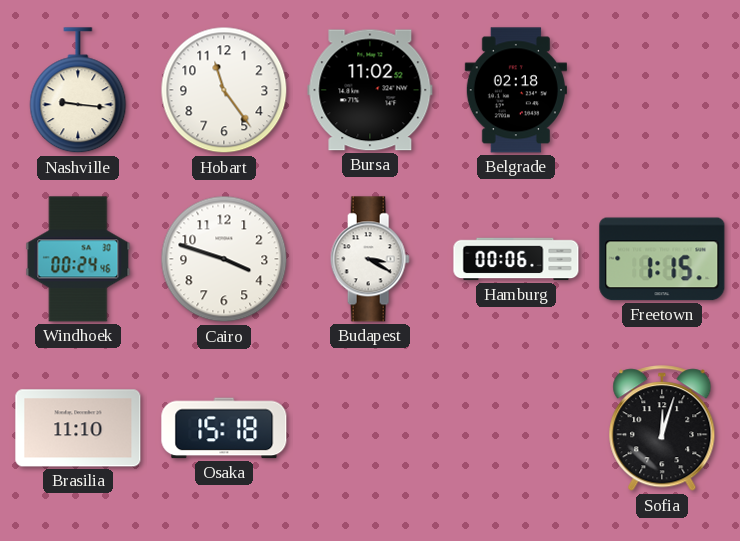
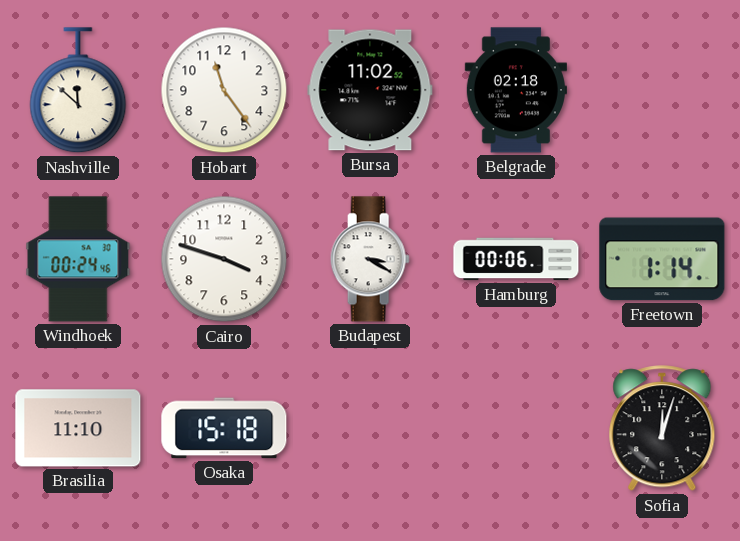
Nashville: 9:16 -> 11:52 (78, 91)
Freetown: 1:15 -> 1:14 (662, 259)
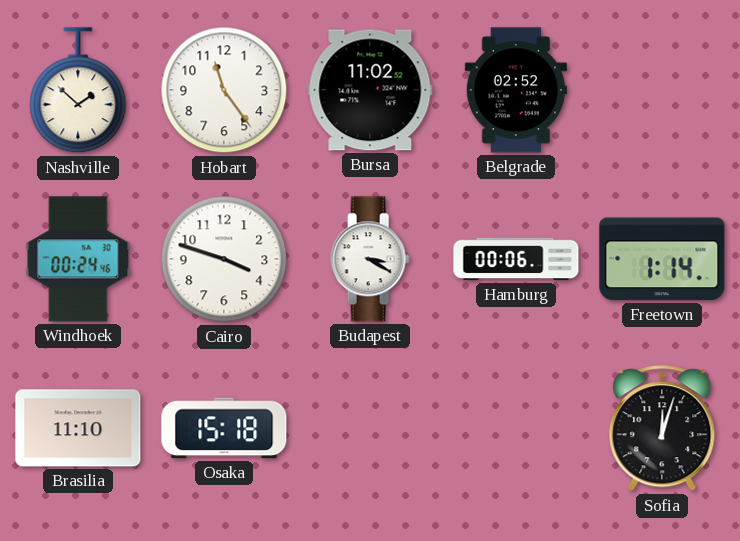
Nashville: 11:52 -> 1:52 (78, 91)
Belgrade: 02:18 -> 02:52 (516, 90)
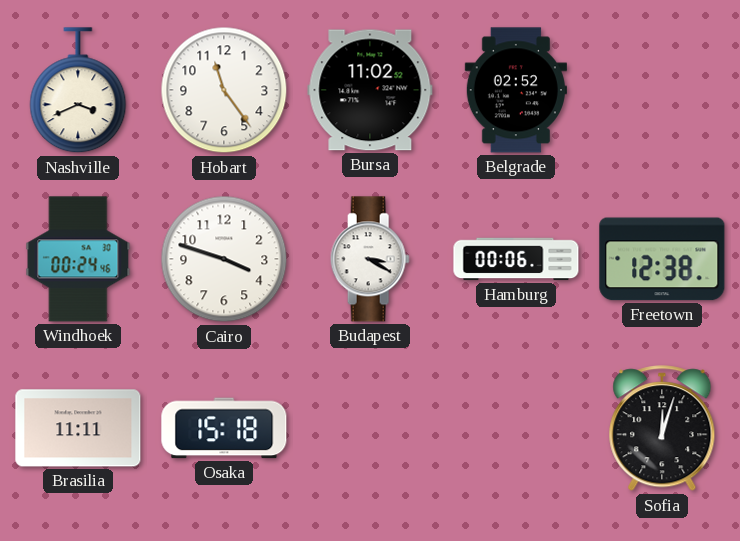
Nashville: 1:52 -> 3:41 (78, 91)
Freetown: 1:14 -> 12:38 (662, 259)
Brasilia: 11:10 -> 11:11 (78, 428)
